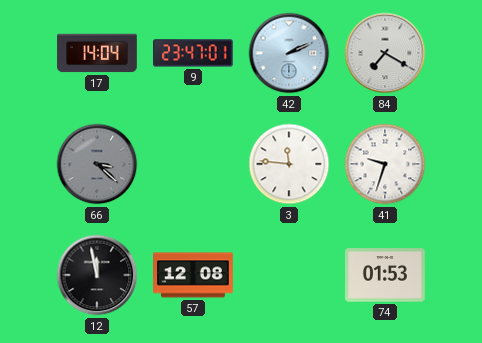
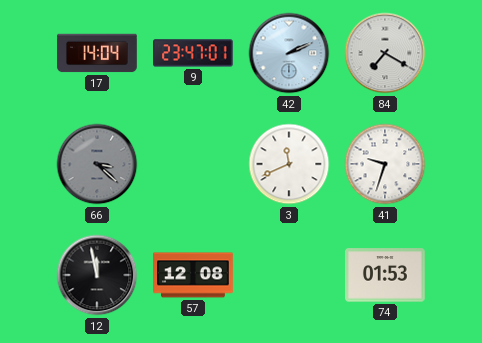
3: 11:46 -> 11:41 (289, 164)
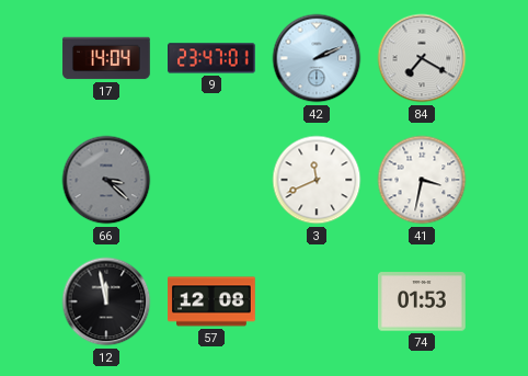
41: 9:33 -> 3:32 (422, 180)
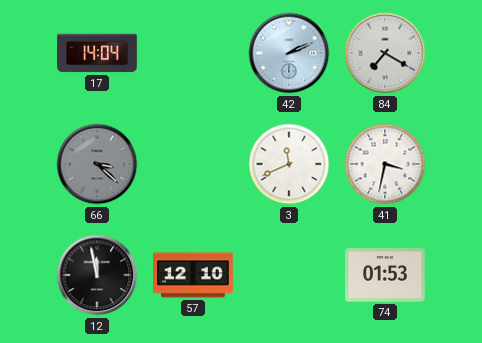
9: 23:47 -> none (213, 58)
57: 12:08 -> 12:10 (193, 275)
